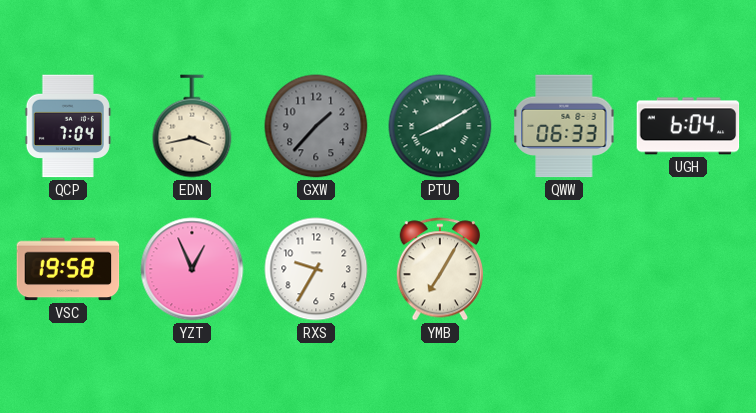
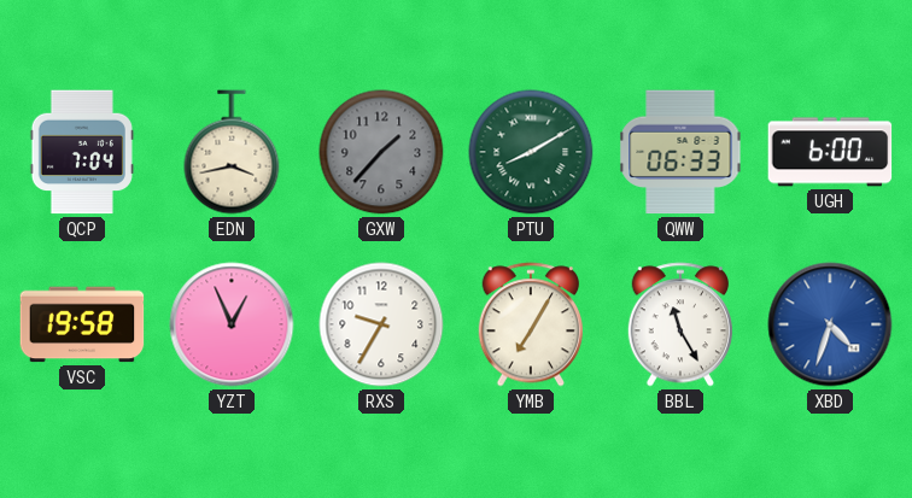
UGH: 6:04 -> 6:00 (830, 152)
BBL: none -> 11:25 (679, 324)
XBD: none -> 4:33 (830, 324)
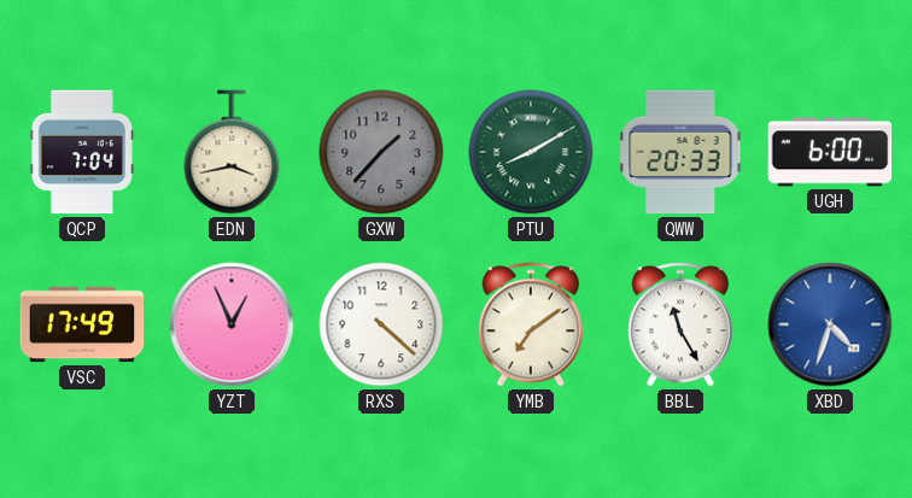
QWW: 06:33 -> 20:33 (680, 152)
VSC: 19:58 -> 17:49 (82, 324)
RXS: 9:35 -> 4:22 (381, 324)
YMB: 7:05 -> 7:09 (530, 324)
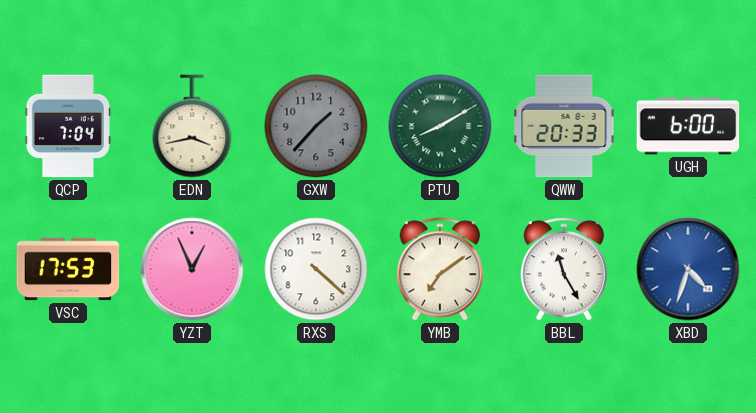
VSC: 17:49 -> 17:53 (68, 269)
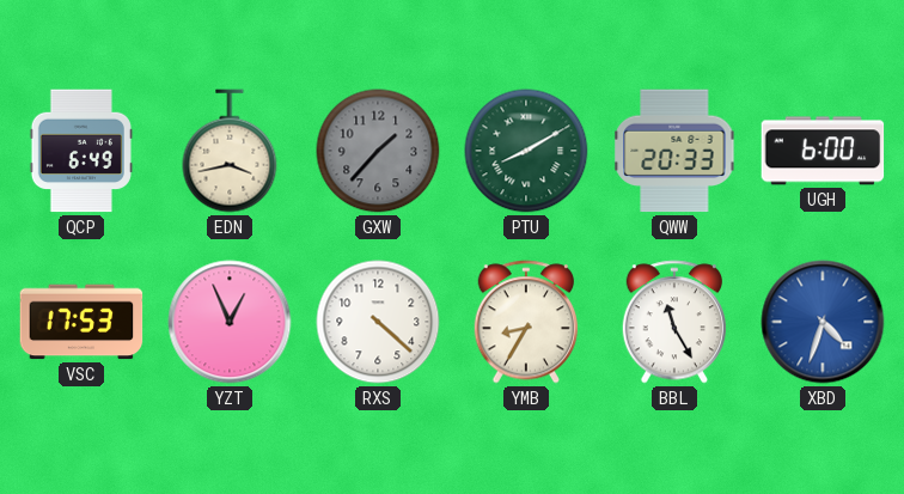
QCP: 7:04 -> 6:49 (81, 151)
YMB: 7:09 -> 8:35 (525, 322)
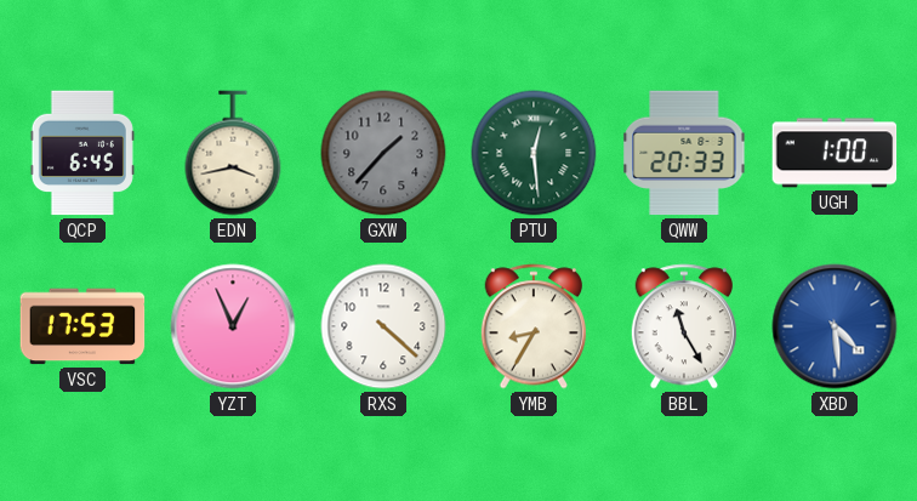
QCP: 6:49 -> 6:45 (82, 153)
PTU: 8:10 -> 12:29 (534, 153)
UGH: 6:00 -> 1:00 (835, 153)
XBD: 4:33 -> 4:29 (835, 326)
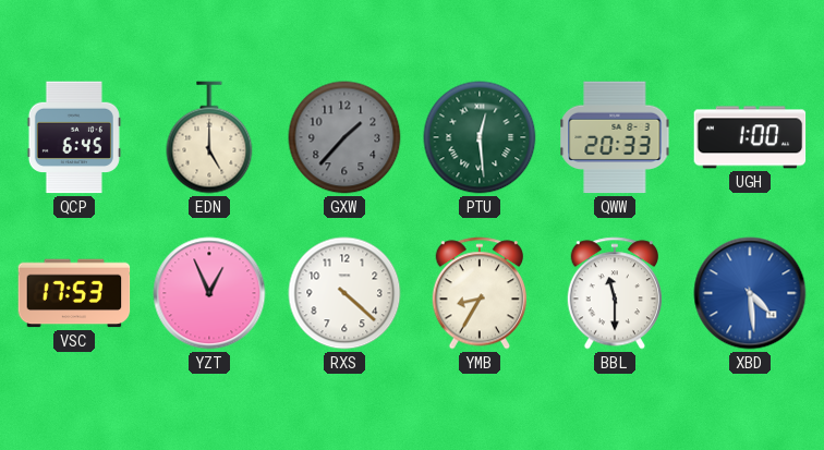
EDN: 3:43 -> 5:00 (209, 137)
BBL: 11:25 -> 11:30 (614, 293)
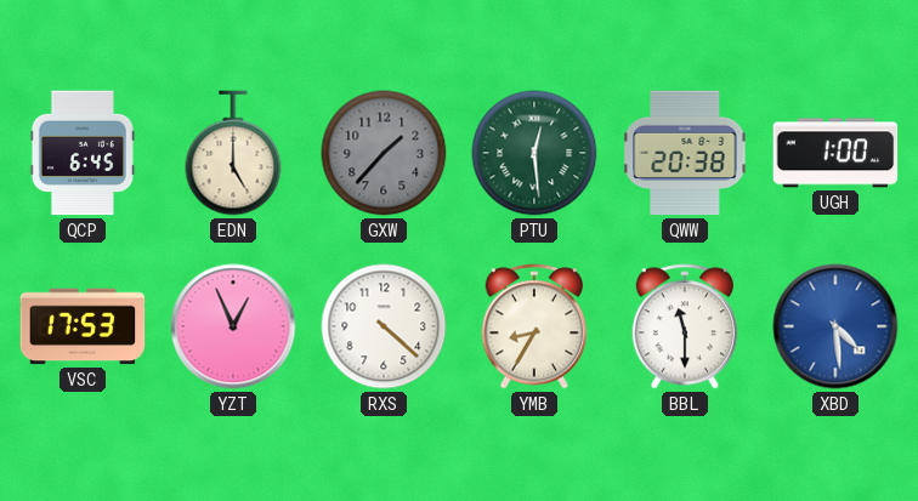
QWW: 20:33 -> 20:38 (685, 153)
